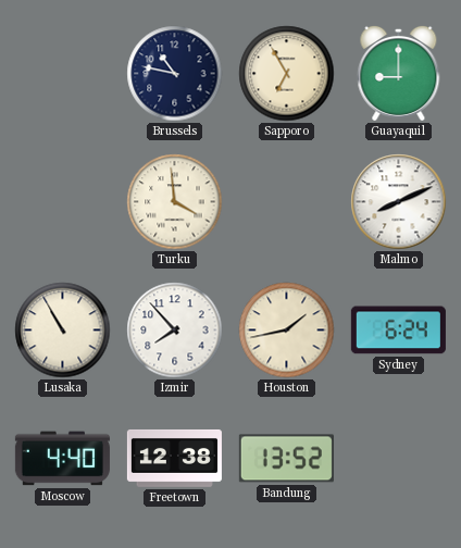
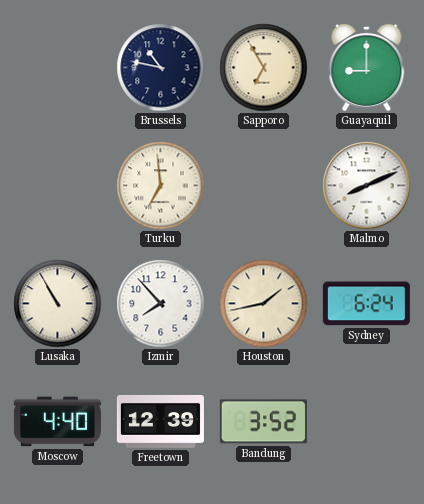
Turku: 3:59 -> 6:59 (161, 186)
Freetown: 12:38 -> 12:39 (160, 422)
Bandung: 13:52 -> 3:52 (263, 422)
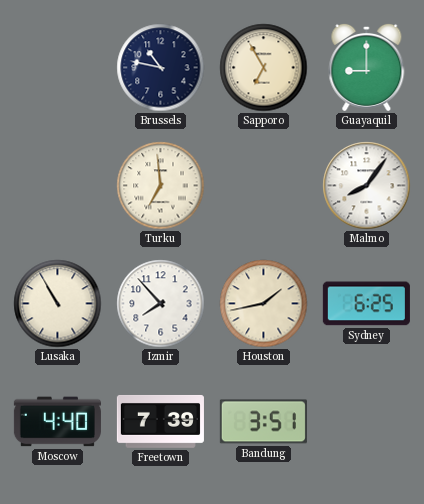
Malmo: 8:11 -> 8:06 (367, 186)
Sydney: 6:24 -> 6:25 (366, 304)
Freetown: 12:39 -> 7:39 (160, 422)
Bandung: 3:52 -> 3:51 (263, 422)
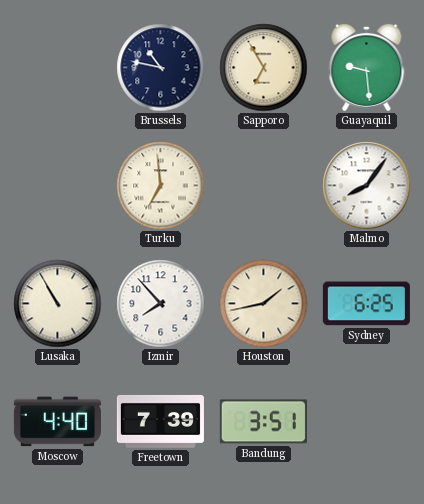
Guayaquil: 9:00 -> 9:29 (367, 67)
